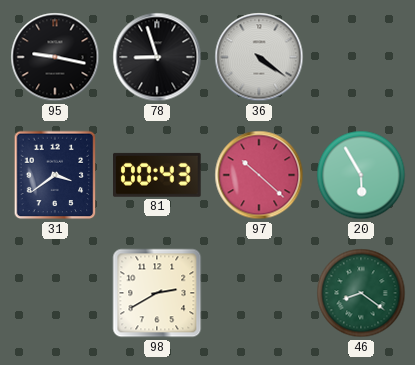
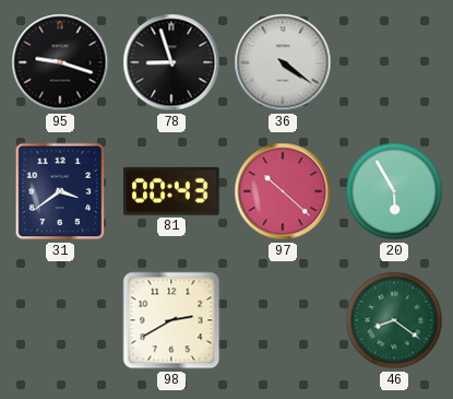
95: 9:17 -> 9:18 (60, 62)
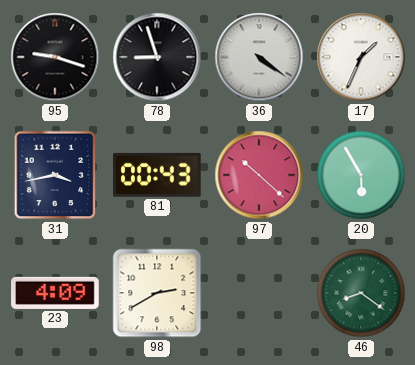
17: none -> 1:34 (361, 57)
31: 3:39 -> 3:43 (55, 175)
23: none -> 4:09 (55, 293)
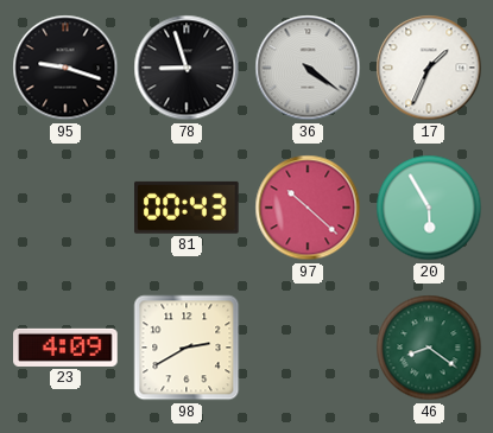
31: 3:43 -> none (55, 175)
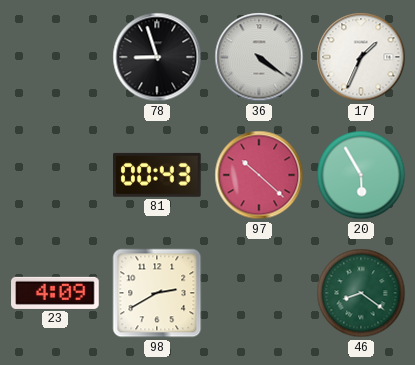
95: 9:18 -> none (65, 68)
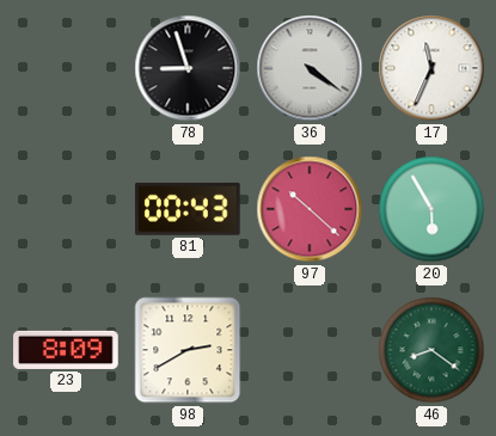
17: 1:34 -> 11:34 (431, 68)
23: 4:09 -> 8:09 (66, 350)
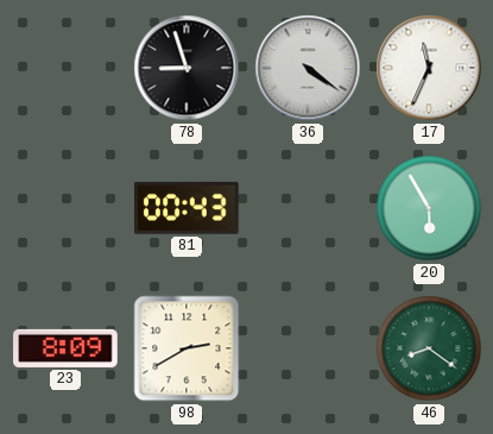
97: 10:22 -> none (310, 209)
